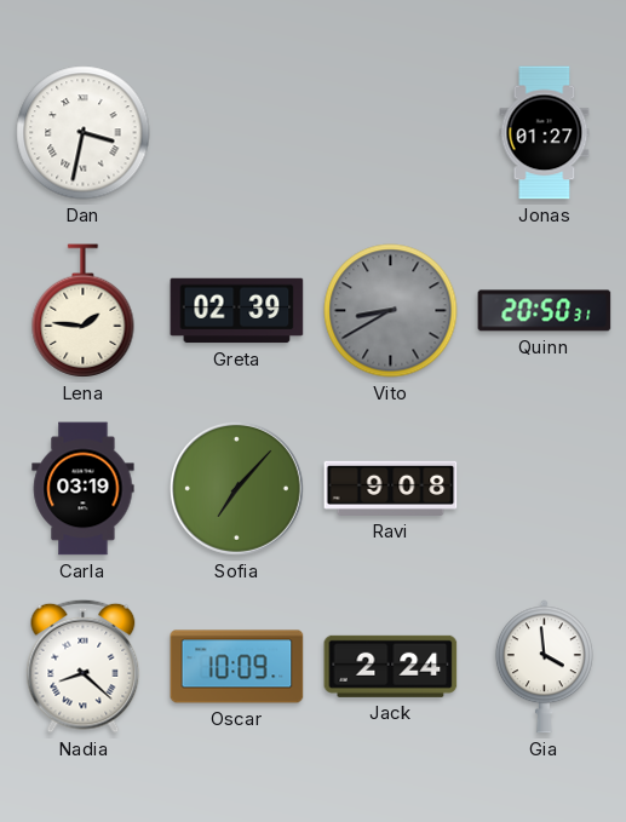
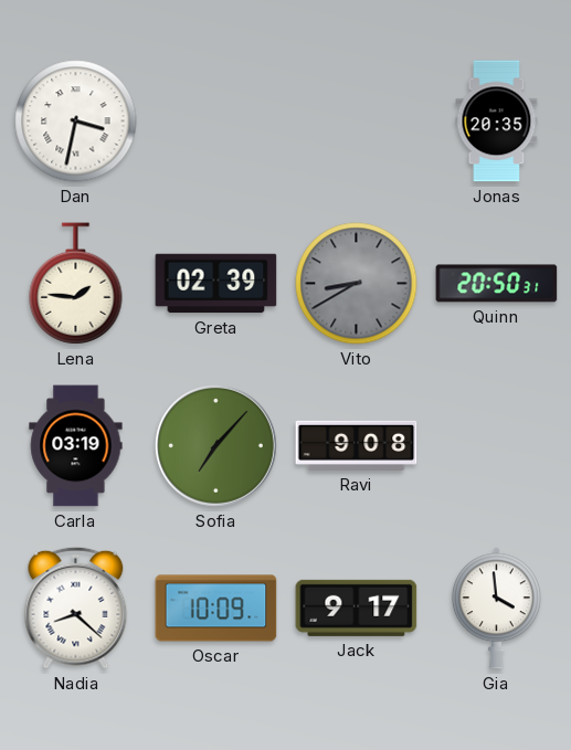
Jonas: 01:27 -> 20:35 (497, 122)
Jack: 2:24 -> 9:17 (357, 608)
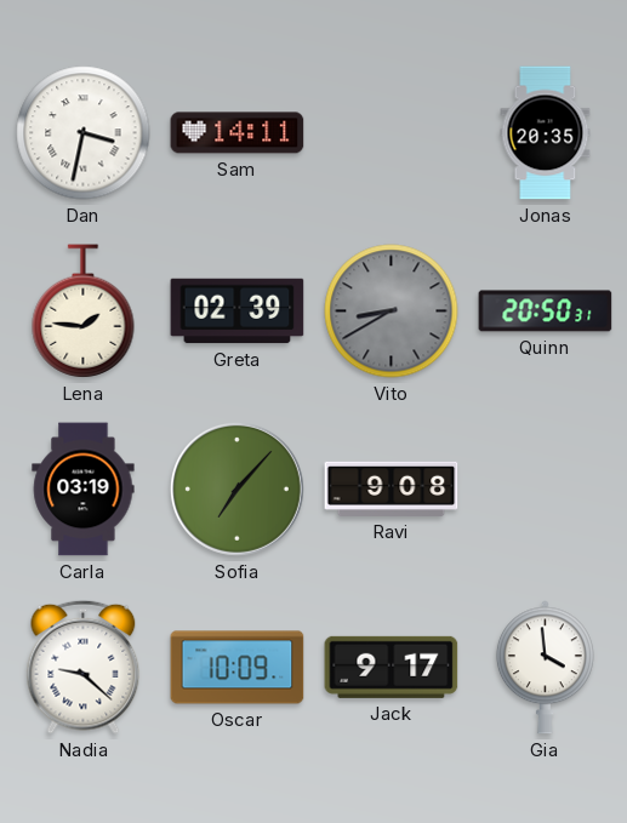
Sam: none -> 14:11 (238, 133)
Nadia: 8:22 -> 9:22 (84, 667)
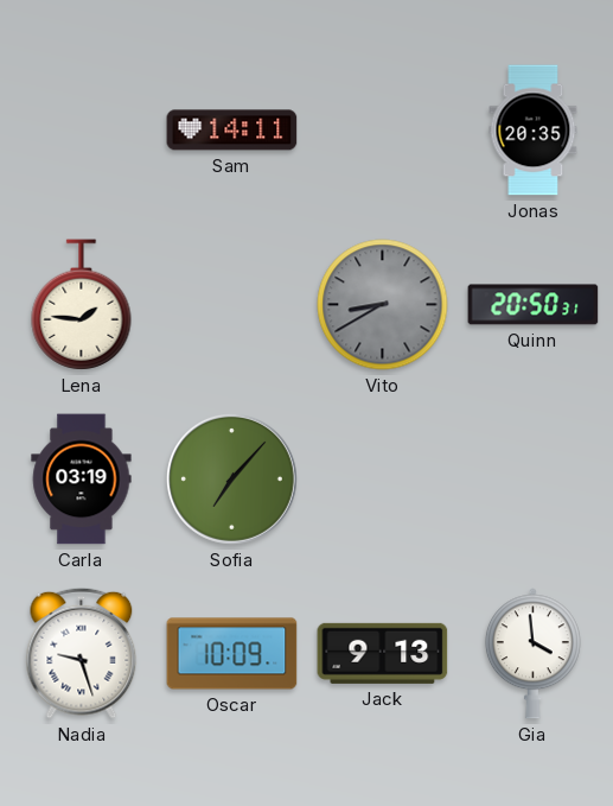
Dan: 3:32 -> none (84, 133)
Greta: 02:39 -> none (238, 312)
Ravi: 9:08 -> none (392, 488)
Nadia: 9:22 -> 9:27 (82, 653)
Jack: 9:17 -> 9:13 (383, 653)
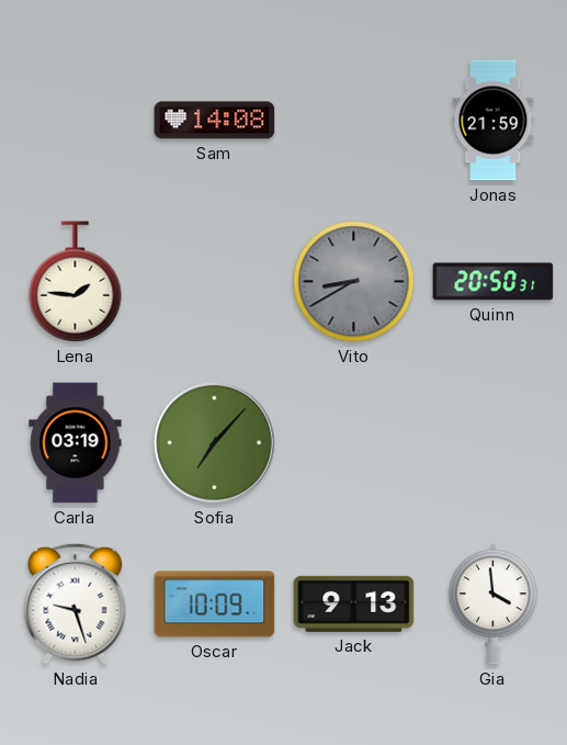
Sam: 14:11 -> 14:08 (215, 121)
Jonas: 20:35 -> 21:59 (494, 121)
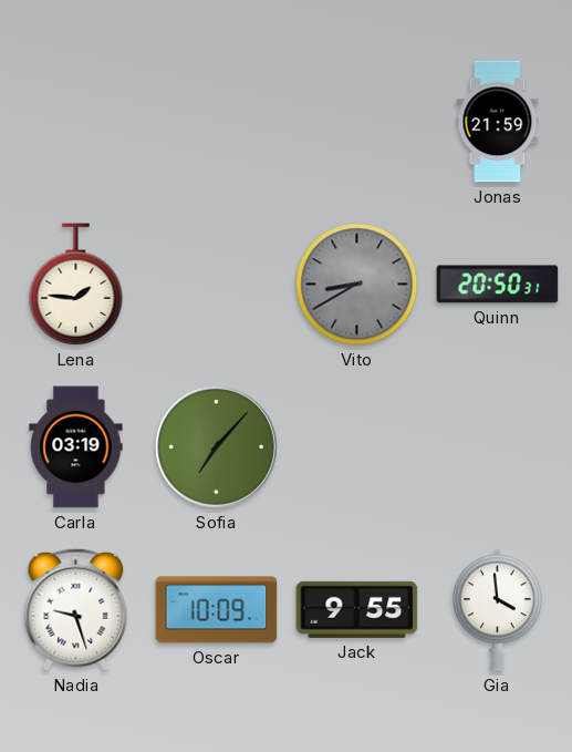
Sam: 14:08 -> none (215, 121)
Jack: 9:13 -> 9:55 (357, 609)
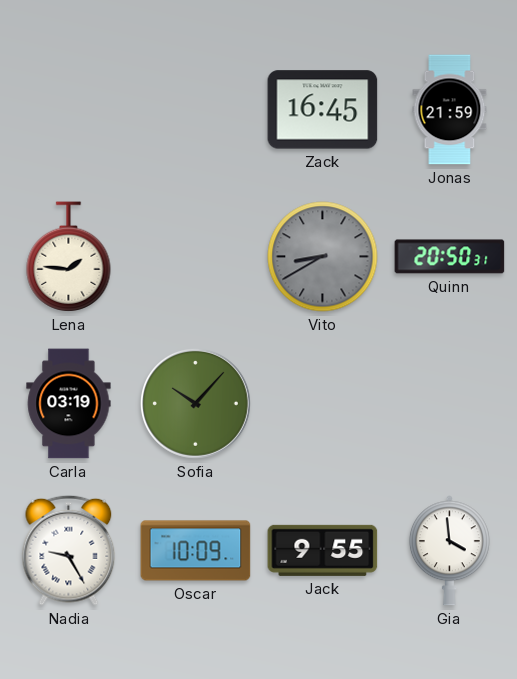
Zack: none -> 16:45 (323, 110)
Sofia: 7:07 -> 10:07 (195, 403)
Nadia: 9:27 -> 9:25 (69, 550)
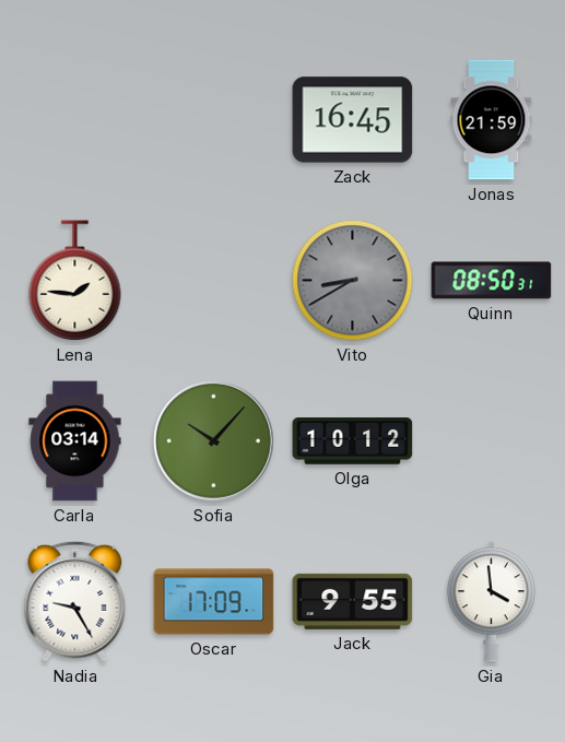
Quinn: 20:50 -> 08:50 (492, 281)
Carla: 03:19 -> 03:14 (75, 441)
Olga: none -> 10:12 (353, 441)
Oscar: 10:09 -> 17:09 (214, 602)
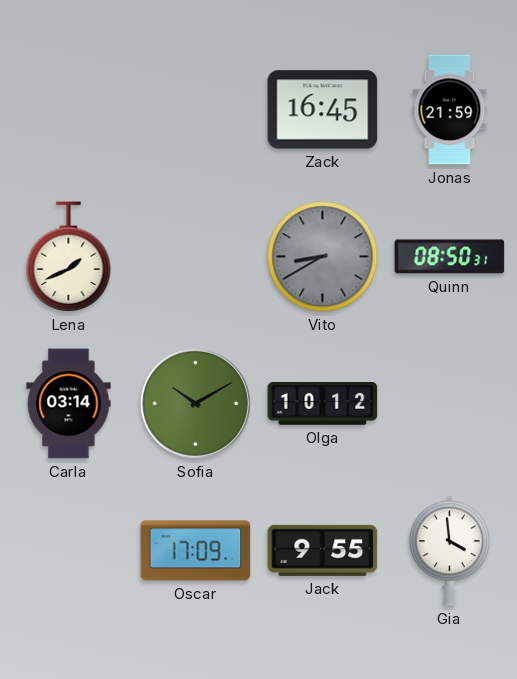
Lena: 1:46 -> 1:41 (69, 257)
Sofia: 10:07 -> 10:10 (195, 403)
Nadia: 9:25 -> none (75, 601)
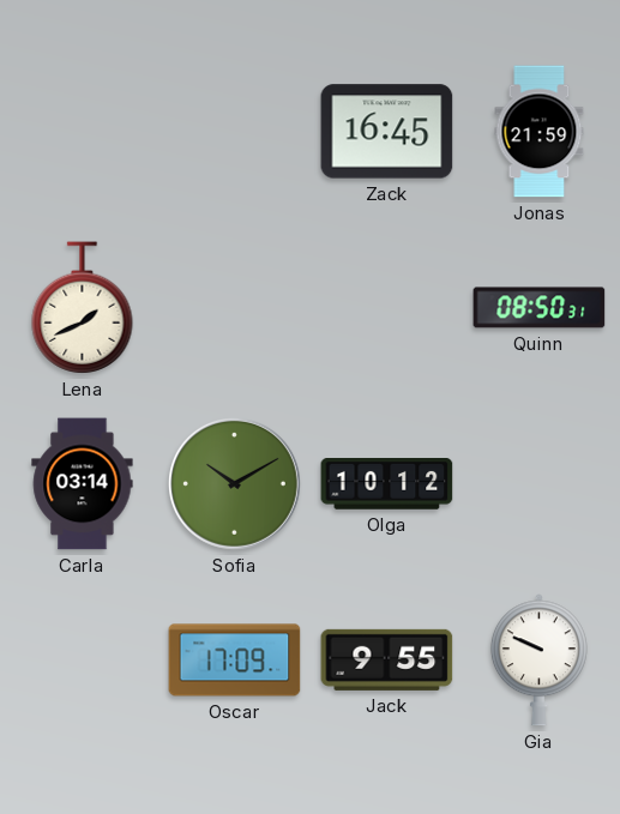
Vito: 8:40 -> none (323, 257)
Gia: 3:59 -> 9:49 (538, 661)
